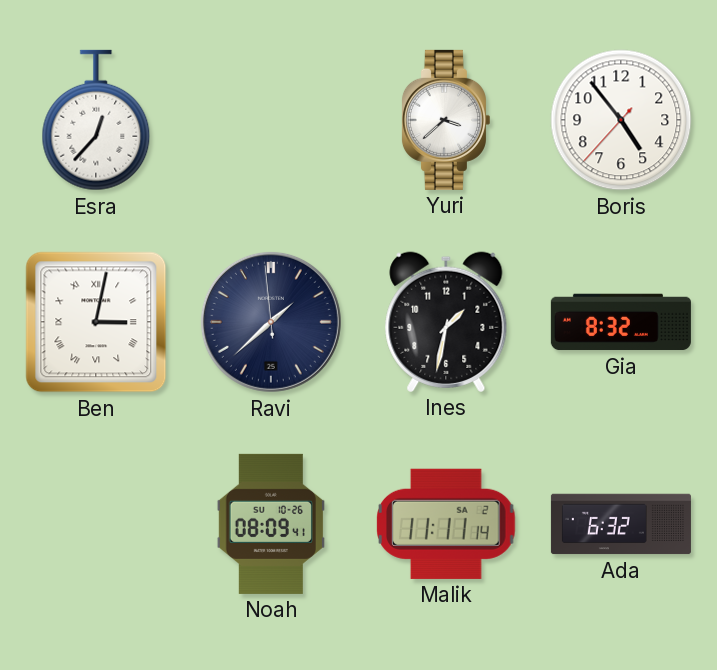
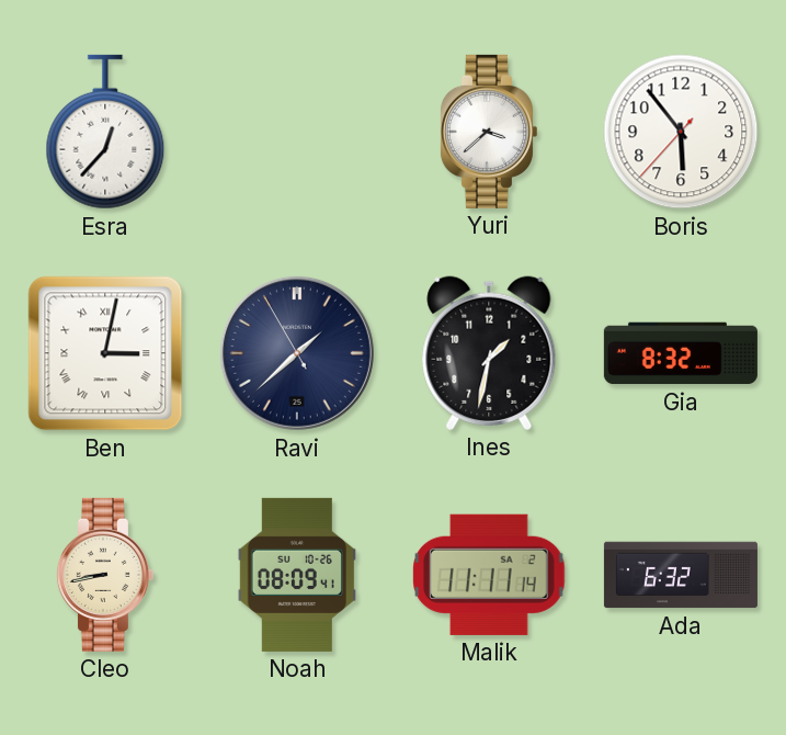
Boris: 4:53 -> 5:53 (681, 132)
Ravi: 1:37:59 -> 1:37:55 (297, 353)
Cleo: none -> 8:43 (104, 575)
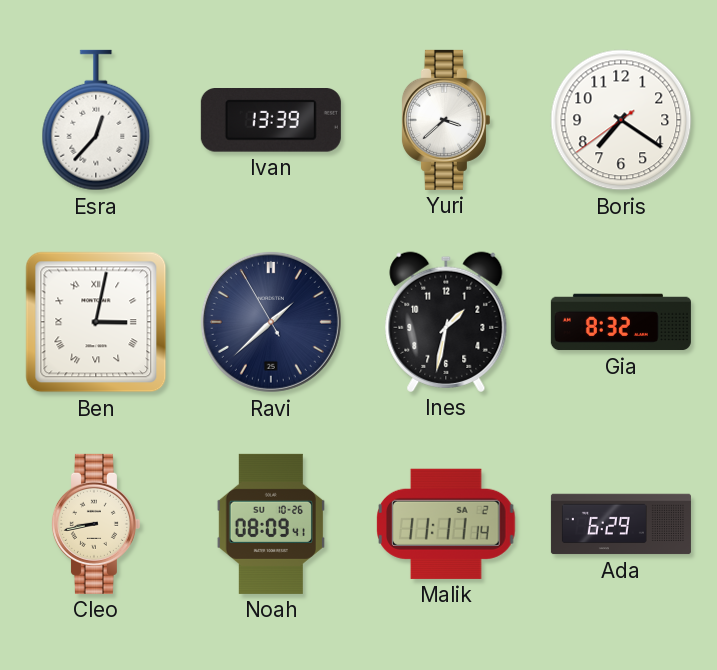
Ivan: none -> 13:39 (271, 121)
Boris: 5:53 -> 7:20 (621, 120)
Ada: 6:32 -> 6:29 (621, 524)
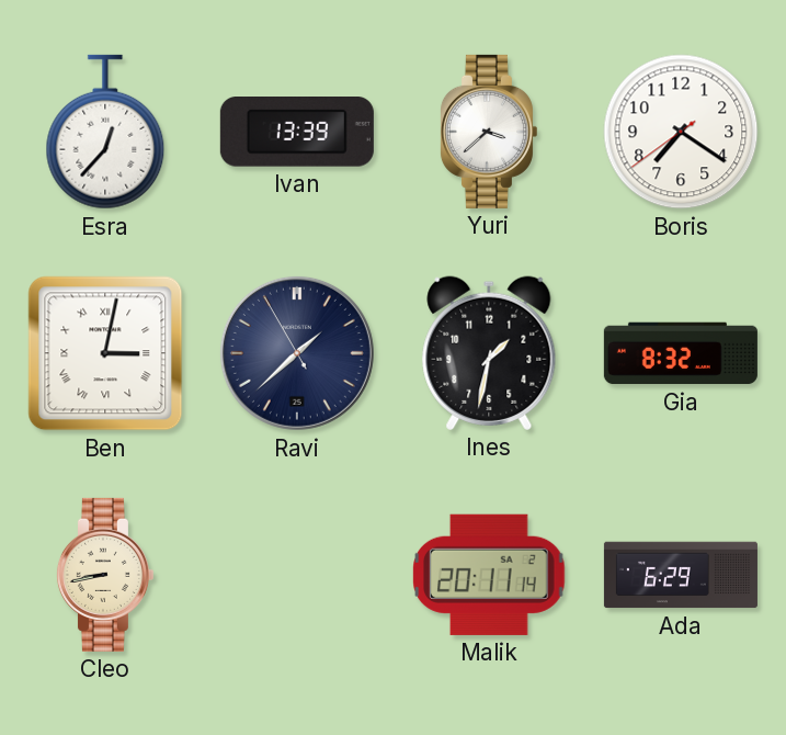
Noah: 08:09 -> none (270, 524)
Malik: 11:11 -> 20:11 (489, 575)
